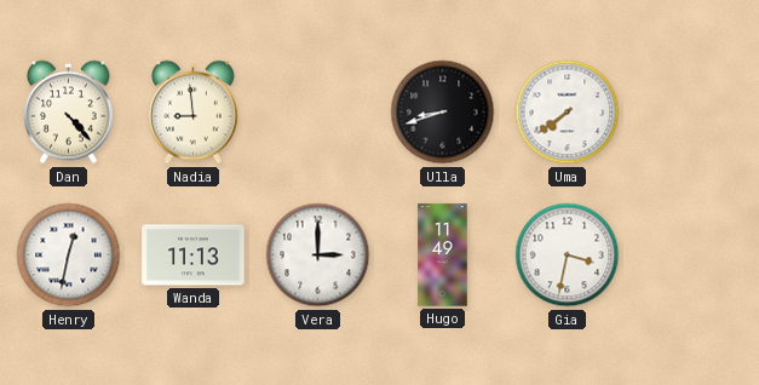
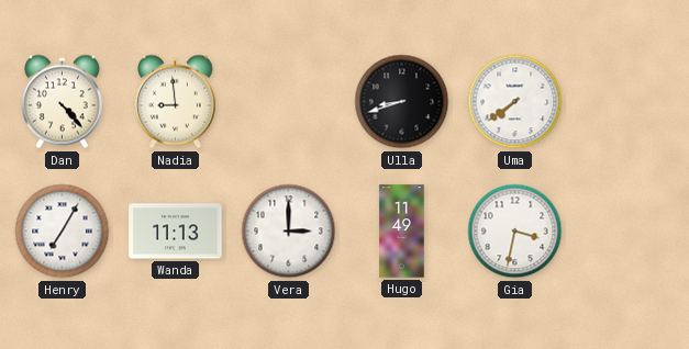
Henry: 12:32 -> 7:05 (63, 232)
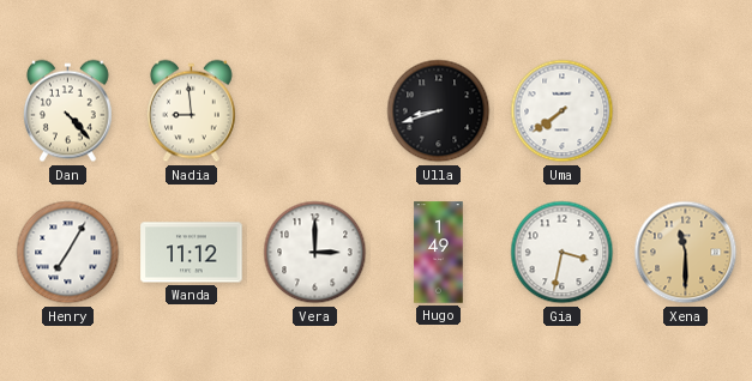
Wanda: 11:13 -> 11:12 (192, 253)
Hugo: 11:49 -> 1:49 (439, 253)
Xena: none -> 11:30 (686, 253)
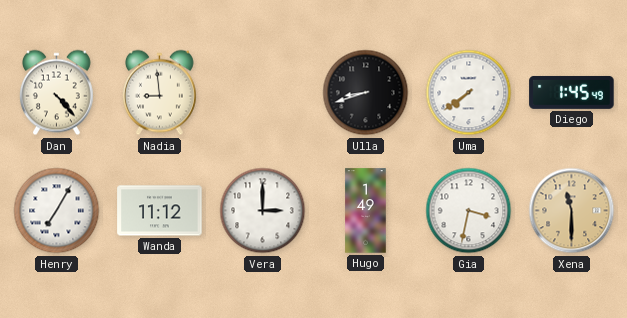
Diego: none -> 1:45 (572, 92)
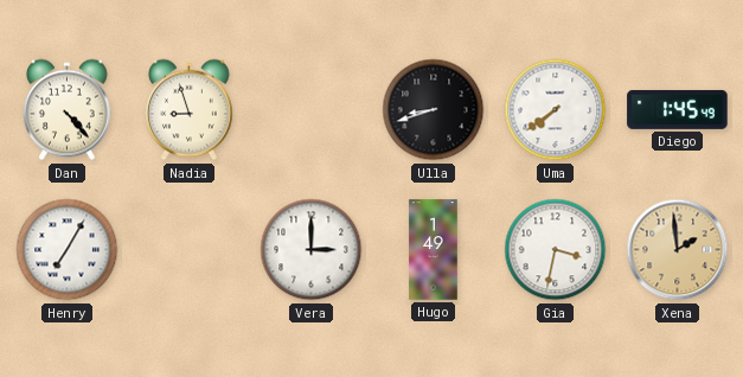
Nadia: 8:59 -> 8:57 (188, 110)
Wanda: 11:12 -> none (160, 211)
Xena: 11:30 -> 1:59 (678, 250)
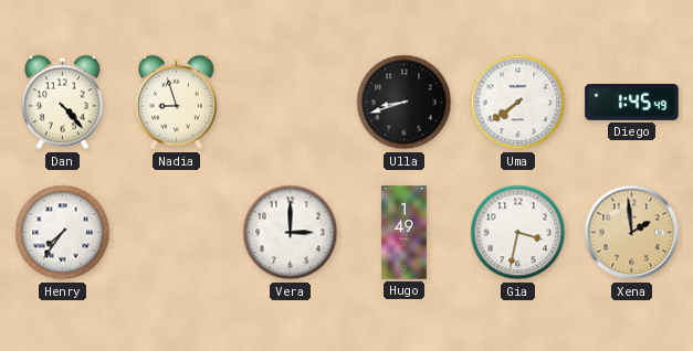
Henry: 7:05 -> 7:36 (63, 233)
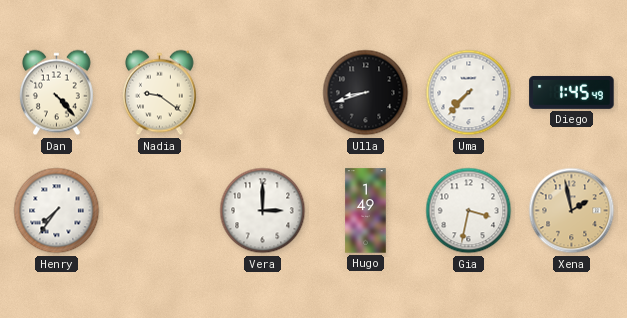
Nadia: 8:57 -> 9:21 (159, 93)
Uma: 7:39 -> 7:37 (469, 93)
Xena: 1:59 -> 1:58 (572, 211)
